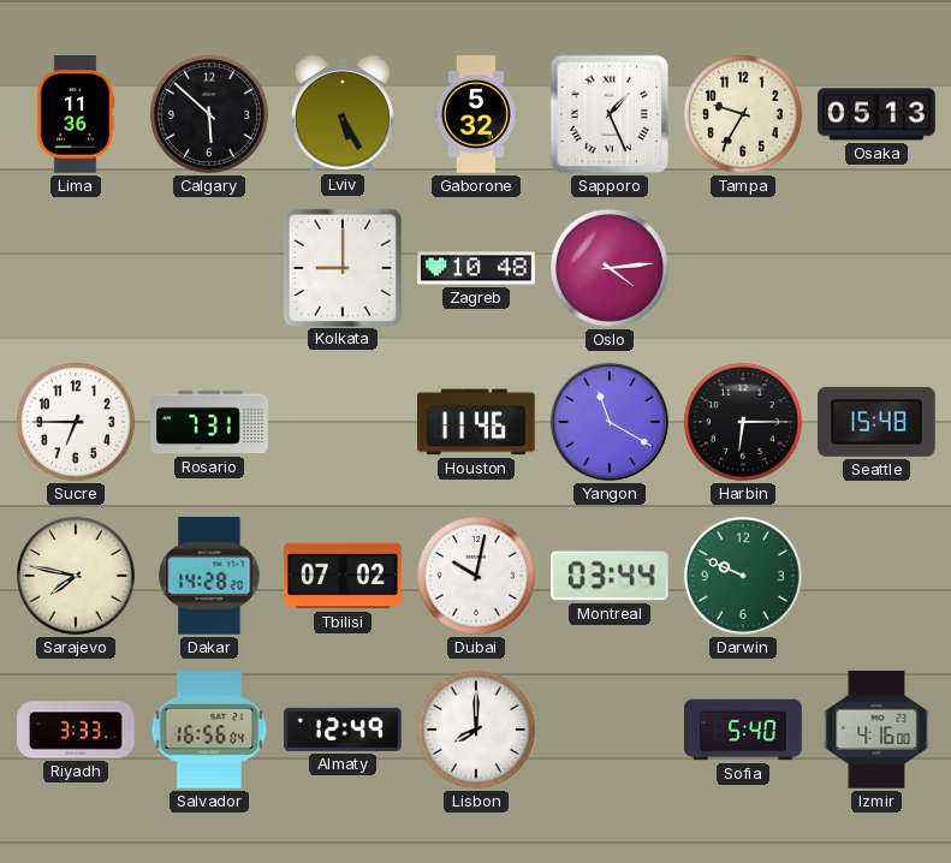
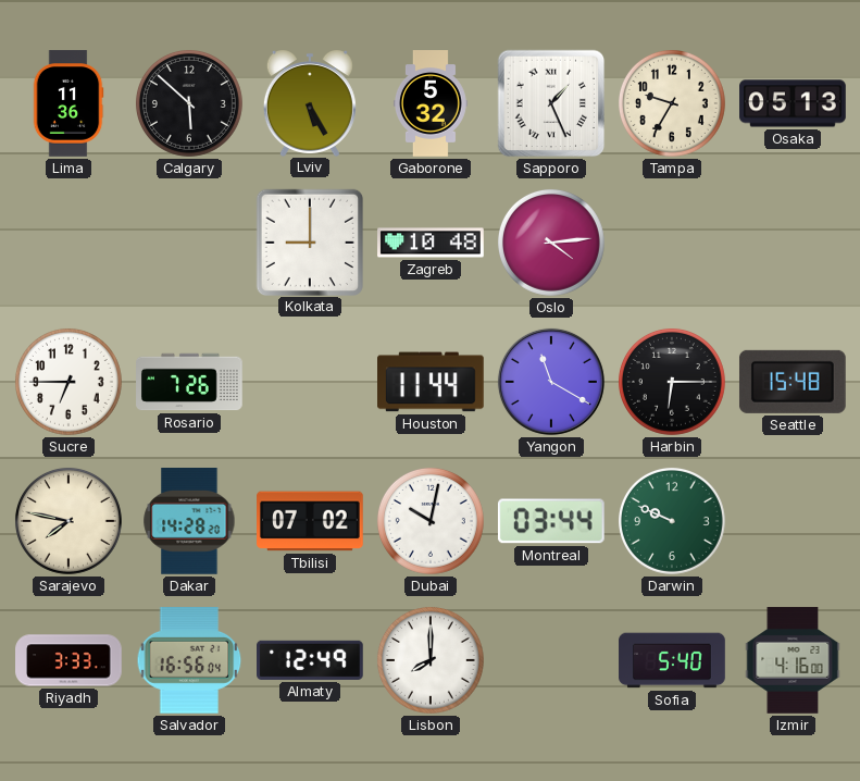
Rosario: 7:31 -> 7:26 (189, 382)
Houston: 11:46 -> 11:44 (432, 382)
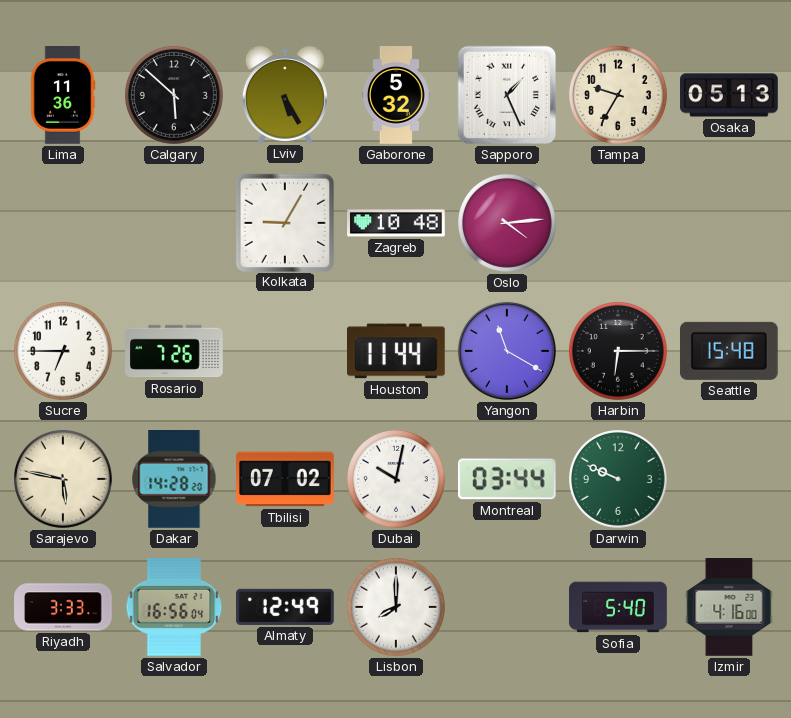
Kolkata: 9:00 -> 9:05 (284, 222)
Sarajevo: 7:47 -> 5:47 (63, 479)
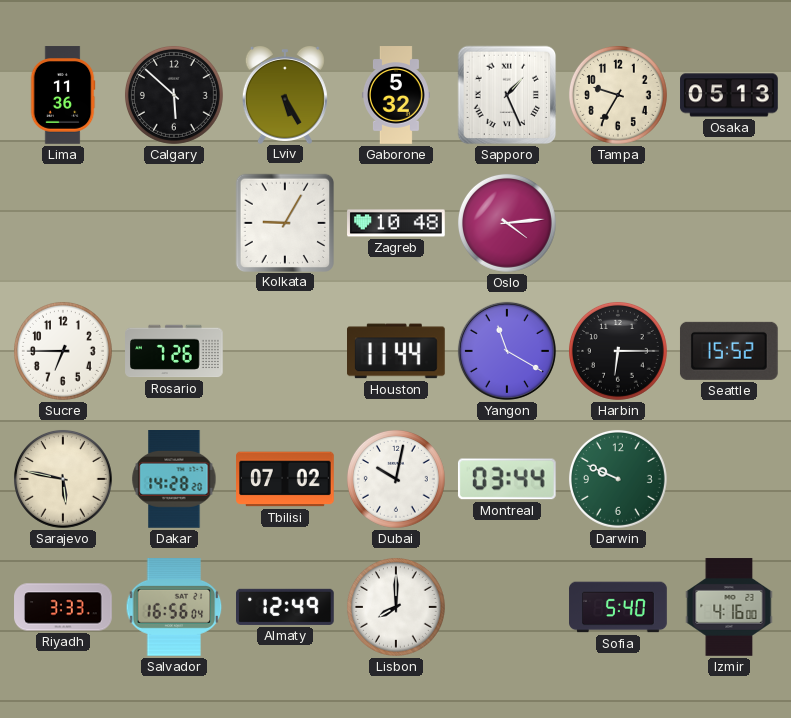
Seattle: 15:48 -> 15:52 (729, 351)
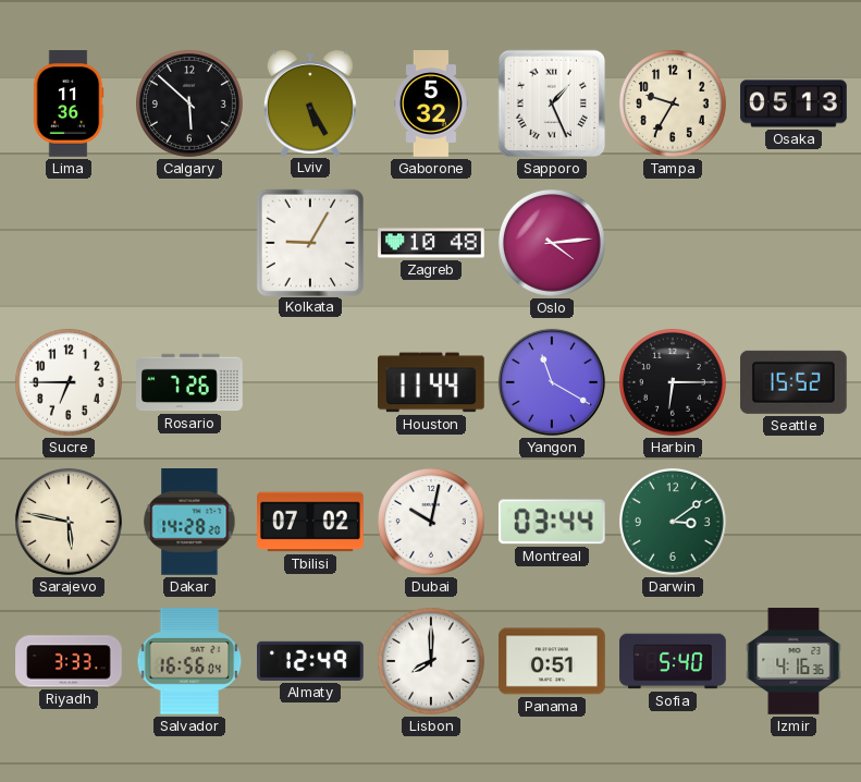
Darwin: 9:49 -> 3:09 (673, 522)
Panama: none -> 0:51 (553, 661)
Izmir: 4:16:00 -> 4:16:36 (794, 661)
